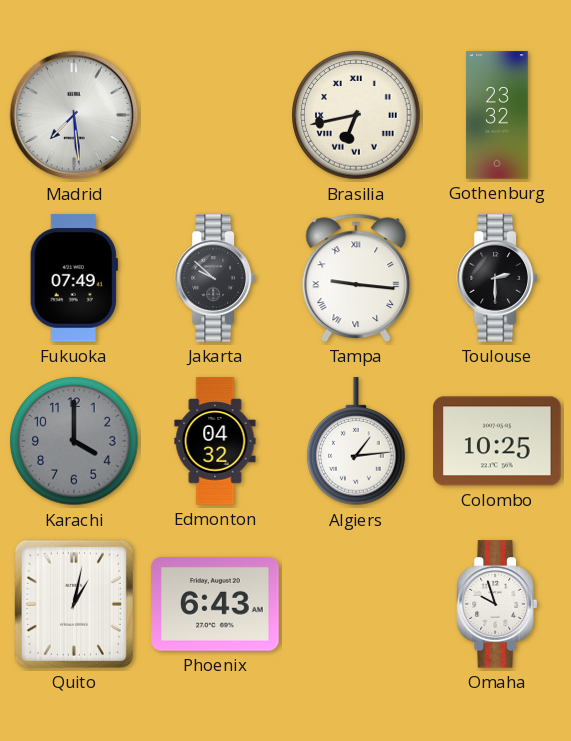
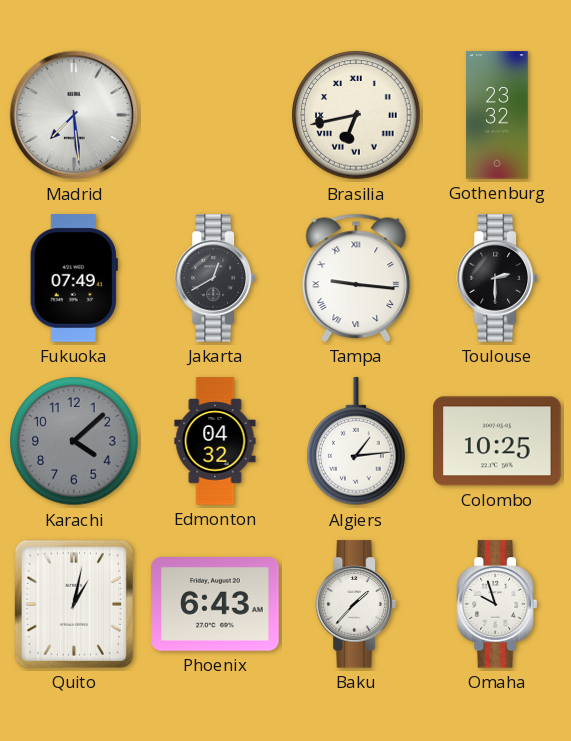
Jakarta: 9:52 -> 12:40 (214, 278)
Karachi: 4:00 -> 4:08 (74, 441)
Baku: none -> 1:37 (355, 604)
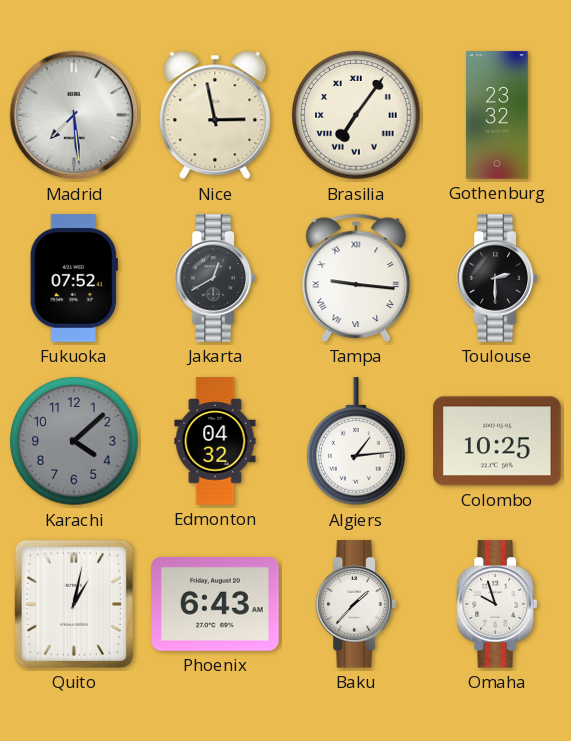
Nice: none -> 2:58 (215, 115)
Brasilia: 6:43 -> 7:06 (356, 115)
Fukuoka: 07:49 -> 07:52 (74, 278)
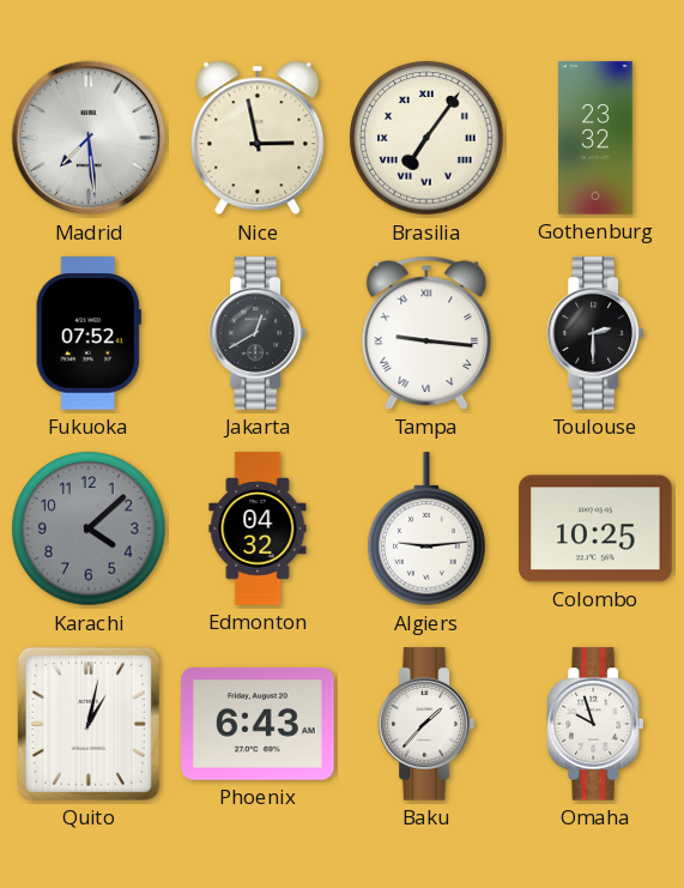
Algiers: 1:14 -> 9:14 (426, 530)
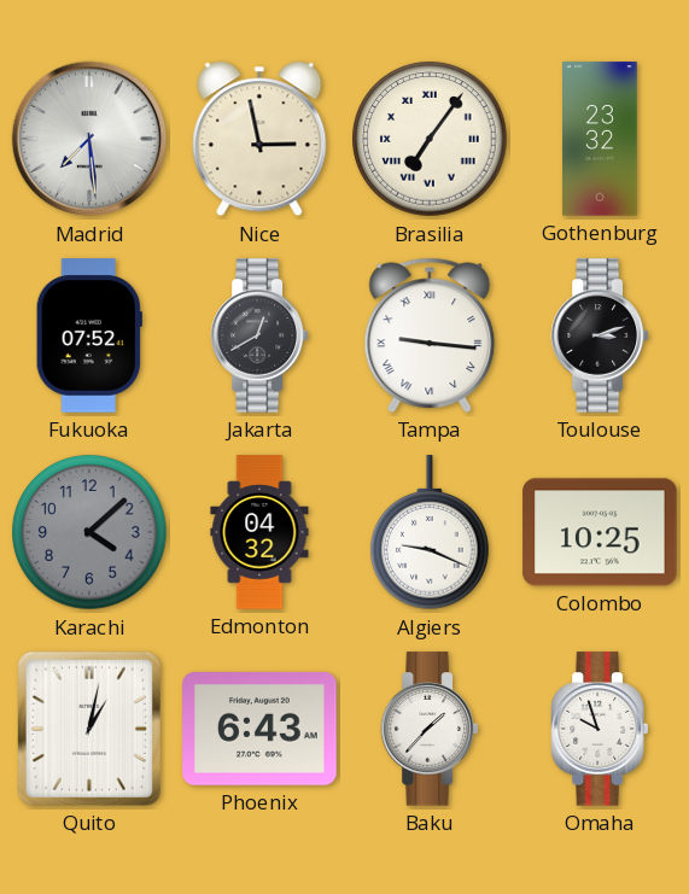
Toulouse: 2:30 -> 3:12 (599, 335)
Algiers: 9:14 -> 9:19 (430, 533)
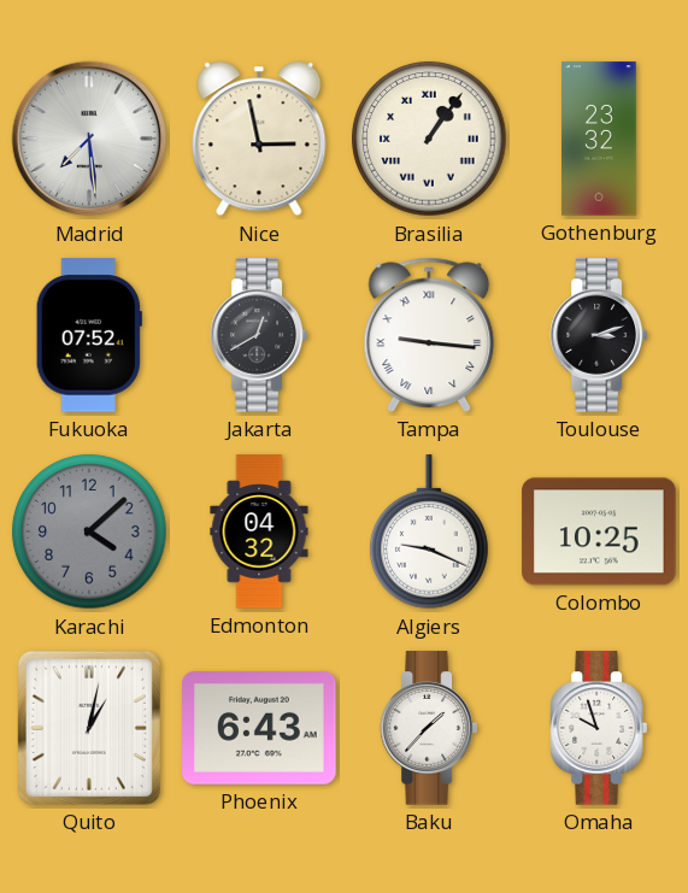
Brasilia: 7:06 -> 1:06 (429, 139)
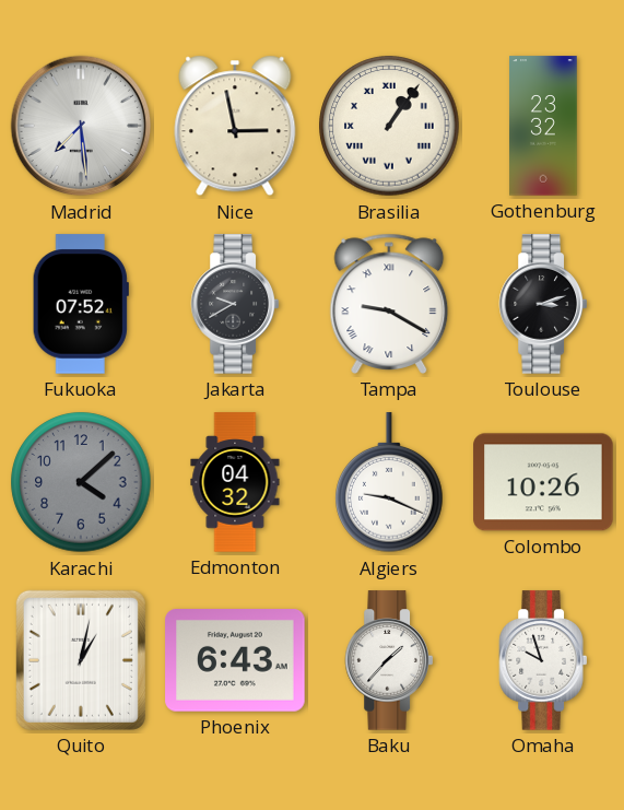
Jakarta: 12:40 -> 9:40 (234, 304)
Tampa: 9:16 -> 9:20 (389, 304)
Colombo: 10:25 -> 10:26 (543, 482)
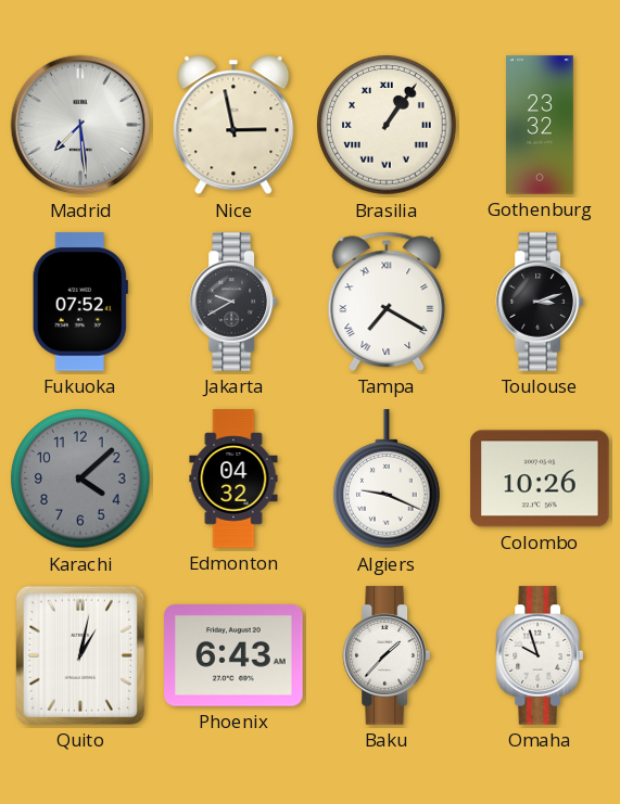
Tampa: 9:20 -> 7:20 (387, 302)
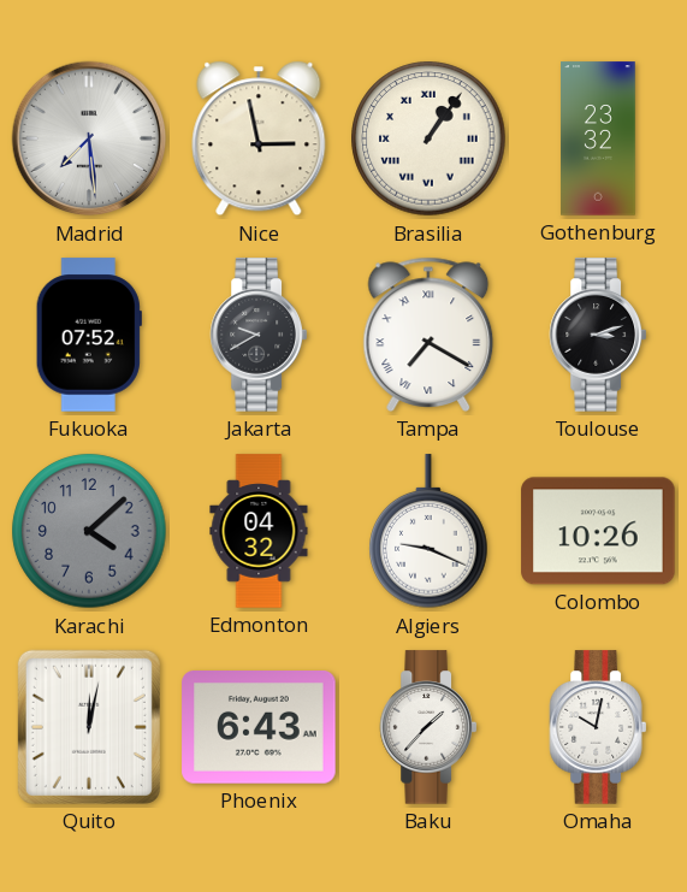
Quito: 1:02 -> 12:02 (89, 727)
Omaha: 9:57 -> 10:02 (597, 727)
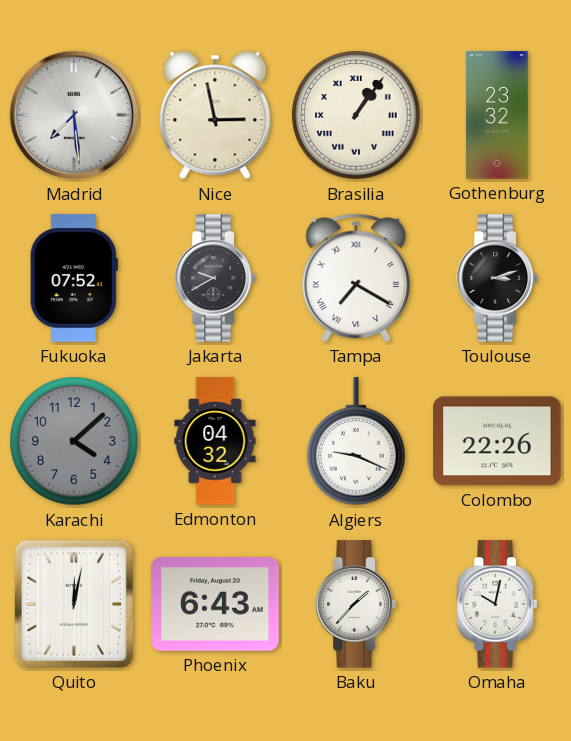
Colombo: 10:26 -> 22:26 (497, 441)
